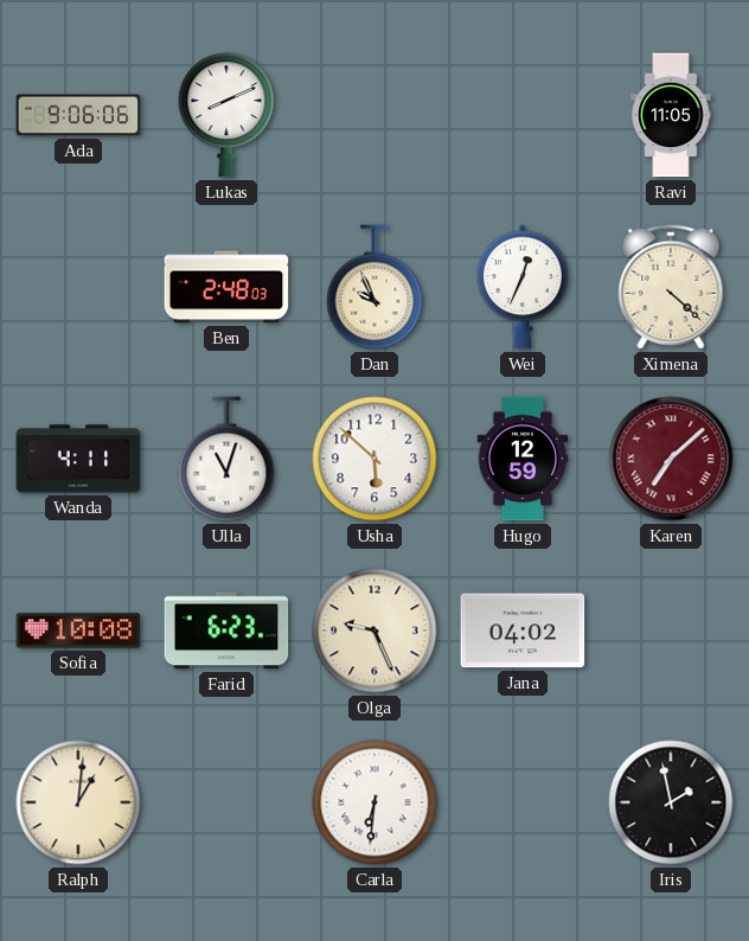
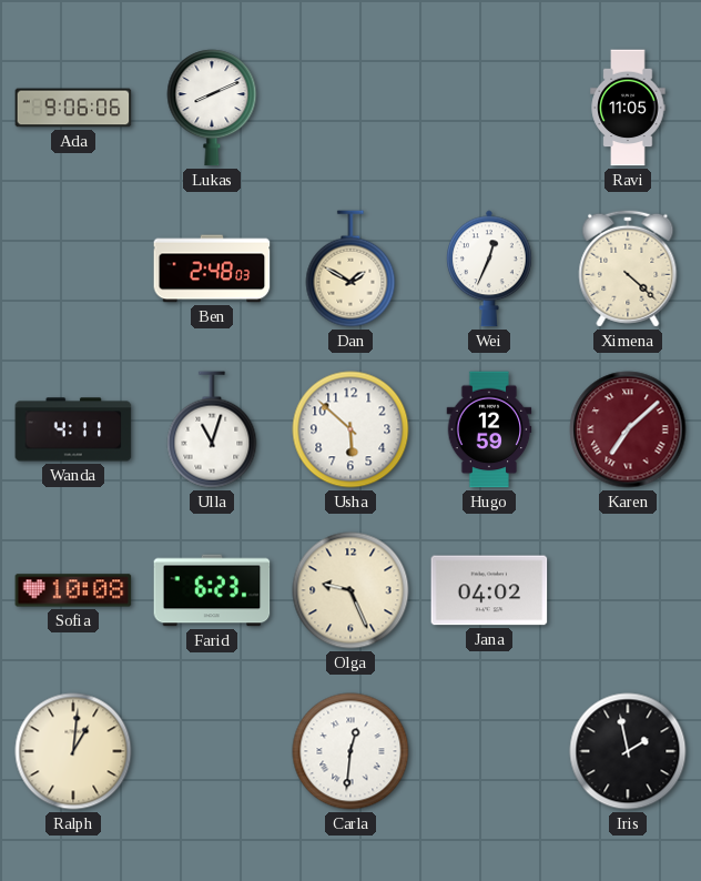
Dan: 9:56 -> 1:50 (350, 269)
Carla: 6:31 -> 12:31 (350, 751)
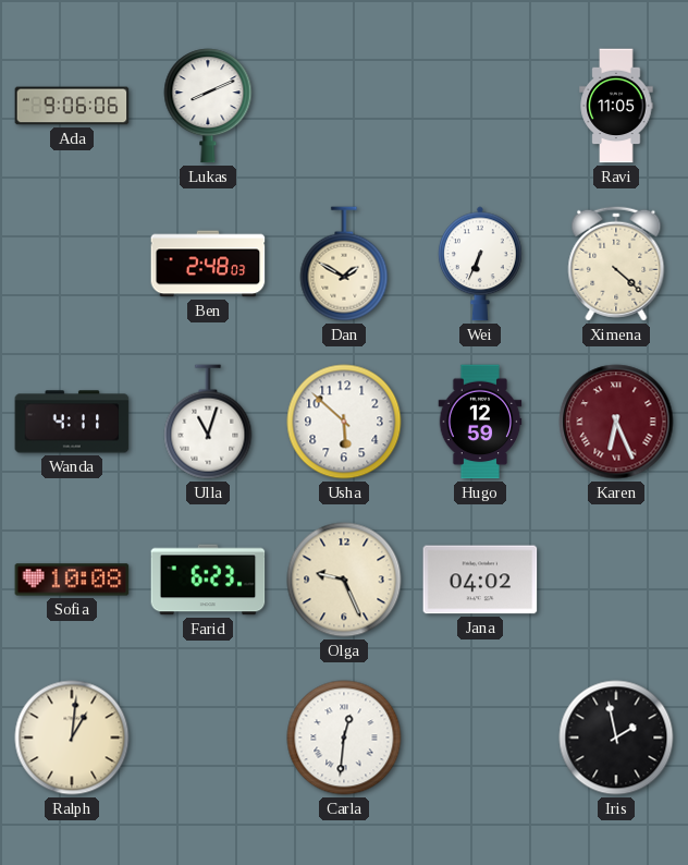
Wei: 12:34 -> 6:34 (481, 264)
Karen: 7:08 -> 6:26 (616, 422)
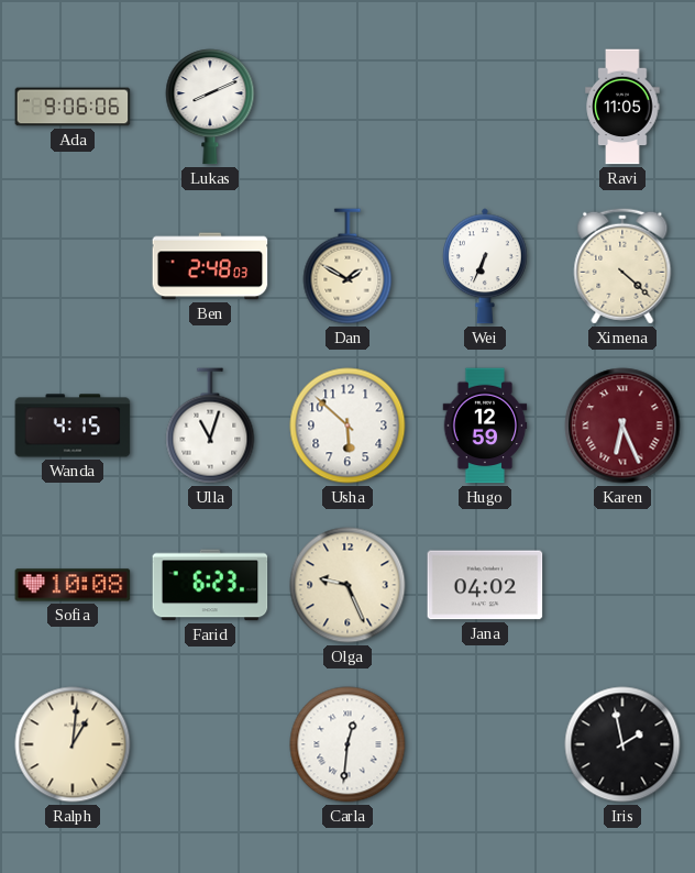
Wanda: 4:11 -> 4:15 (73, 426)
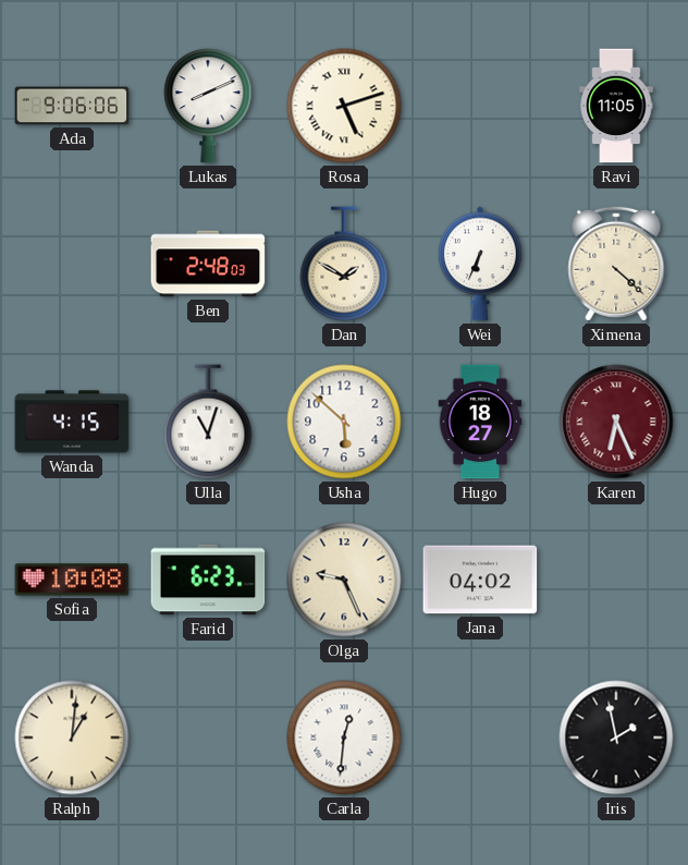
Rosa: none -> 5:12 (344, 106)
Hugo: 12:59 -> 18:27 (480, 422)
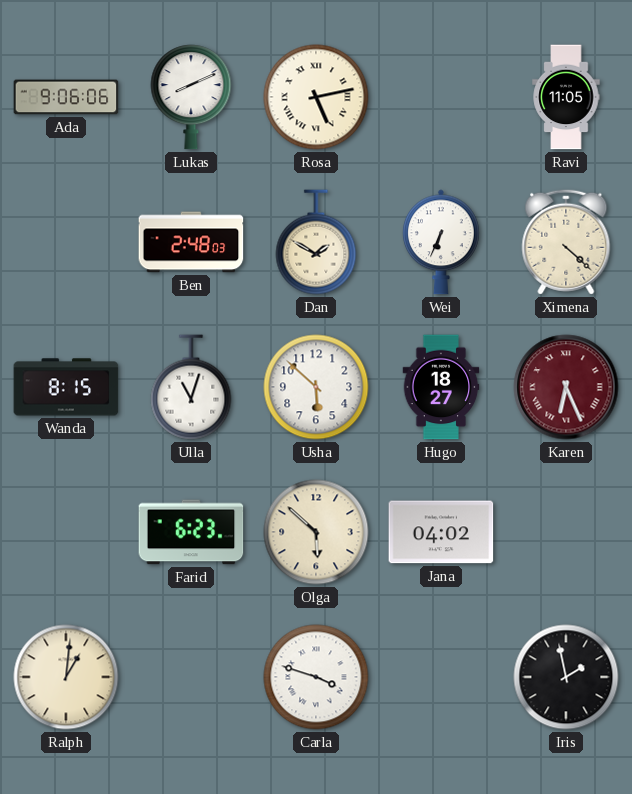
Rosa: 5:12 -> 5:13 (316, 97)
Wanda: 4:15 -> 8:15 (66, 387)
Sofia: 10:08 -> none (72, 580)
Olga: 9:26 -> 5:52 (316, 532)
Carla: 12:31 -> 3:48 (316, 677)
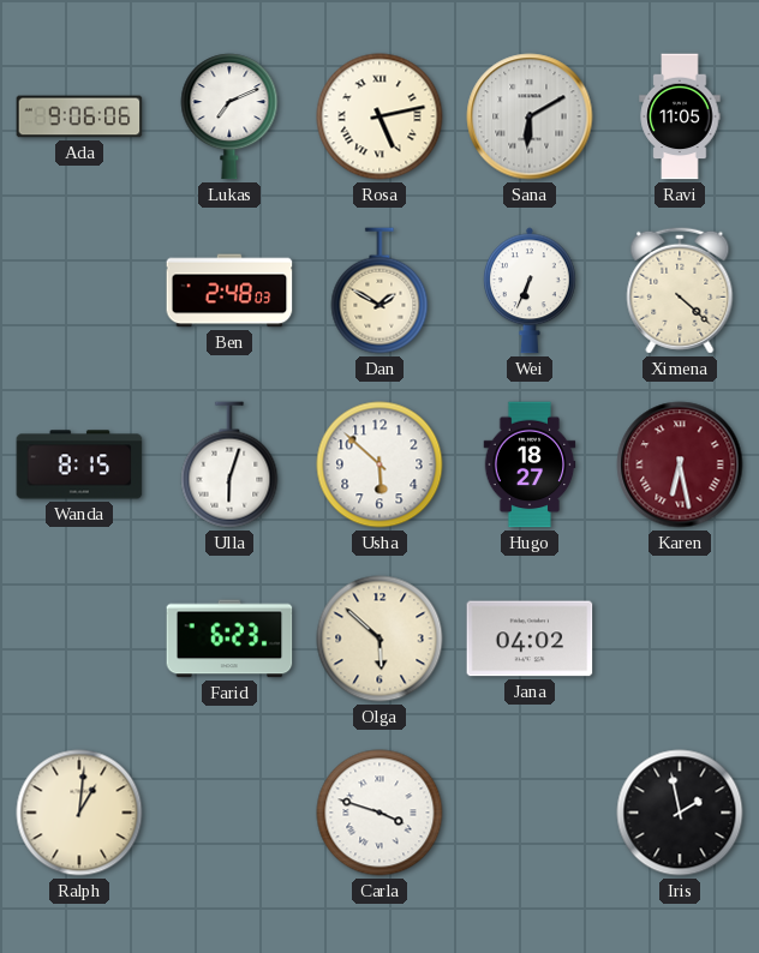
Lukas: 8:11 -> 7:11 (229, 116)
Sana: none -> 6:10 (530, 116)
Ulla: 11:03 -> 6:03 (229, 464)
Karen: 6:26 -> 6:28 (680, 464)
